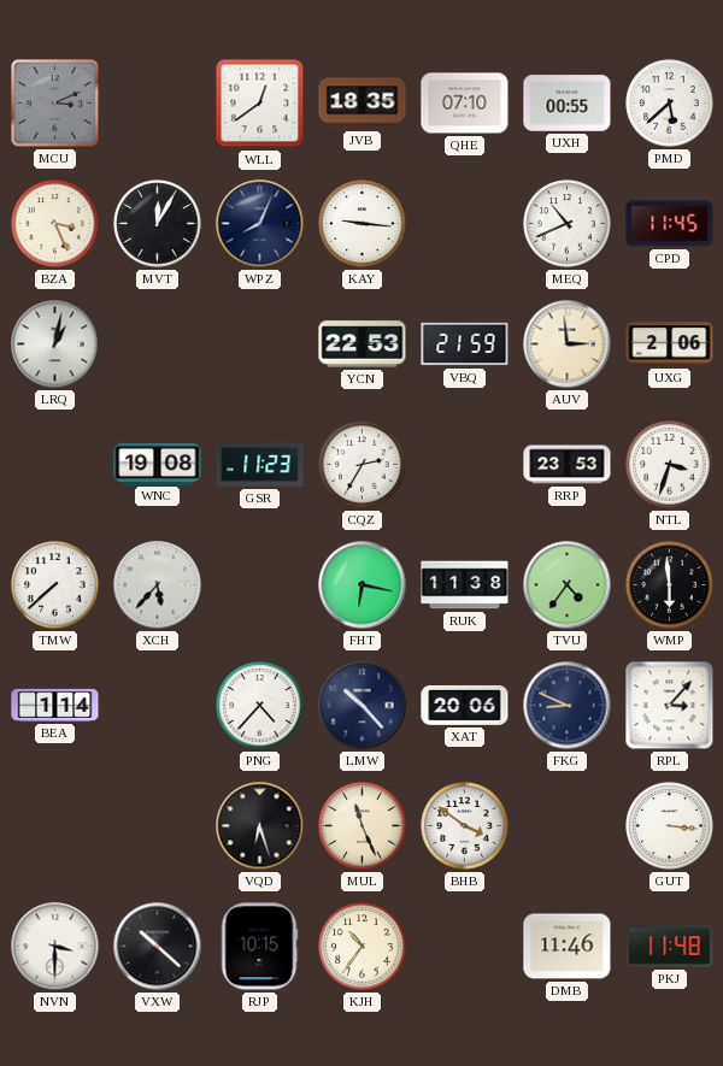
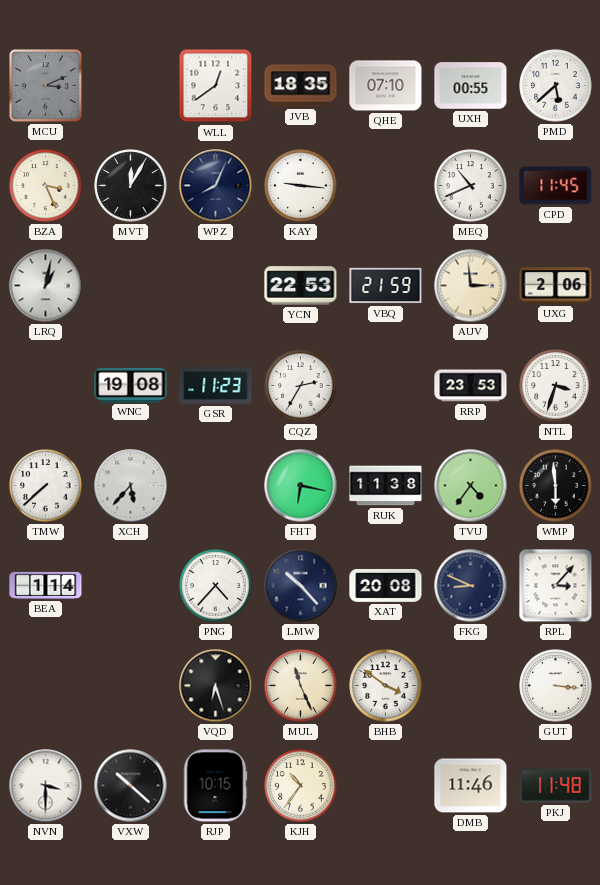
XAT: 20:06 -> 20:08 (386, 585)
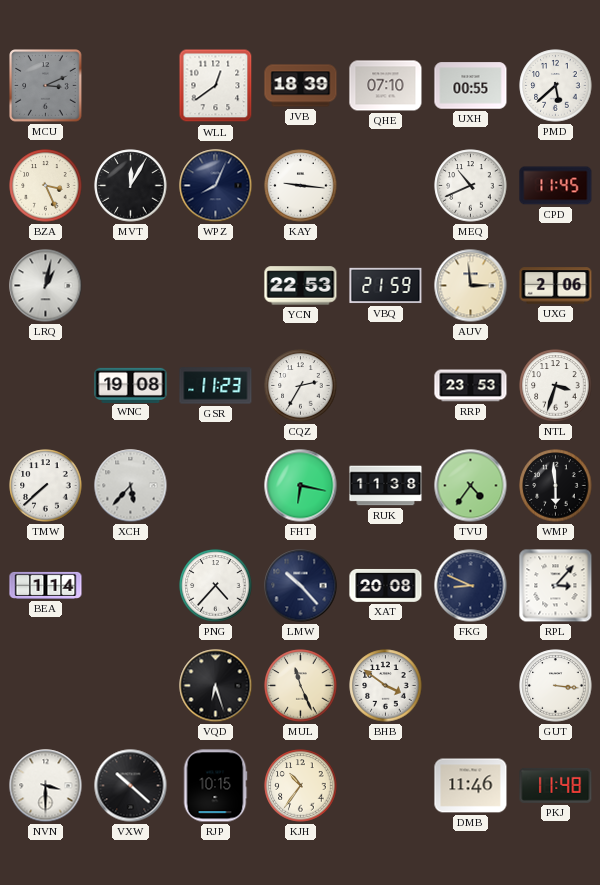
JVB: 18:35 -> 18:39 (301, 86)
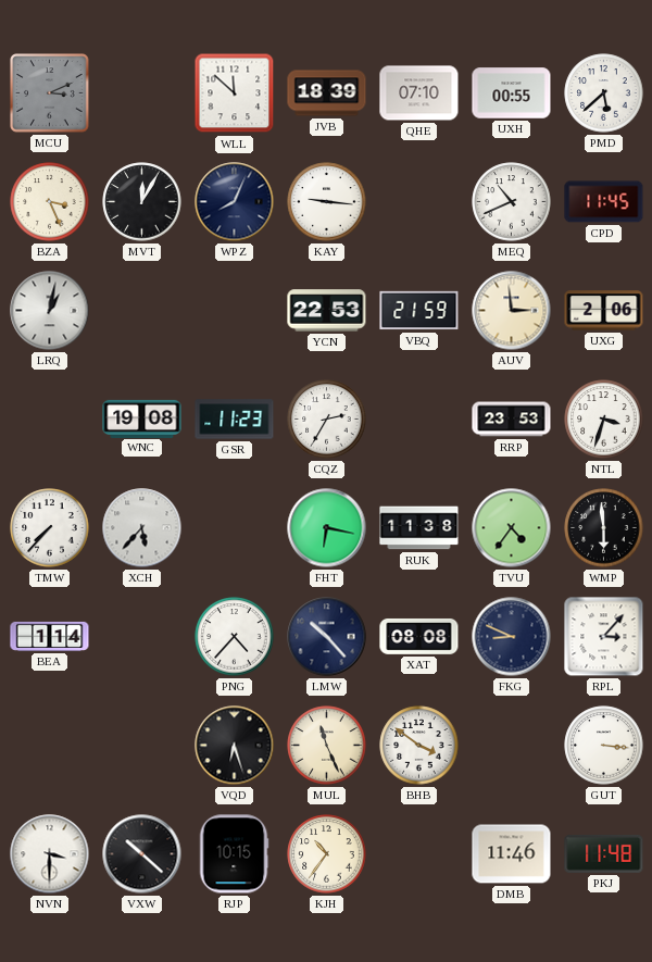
WLL: 12:39 -> 11:52 (235, 93)
TMW: 7:38 -> 7:37 (50, 528)
XAT: 20:08 -> 08:08 (419, 636)
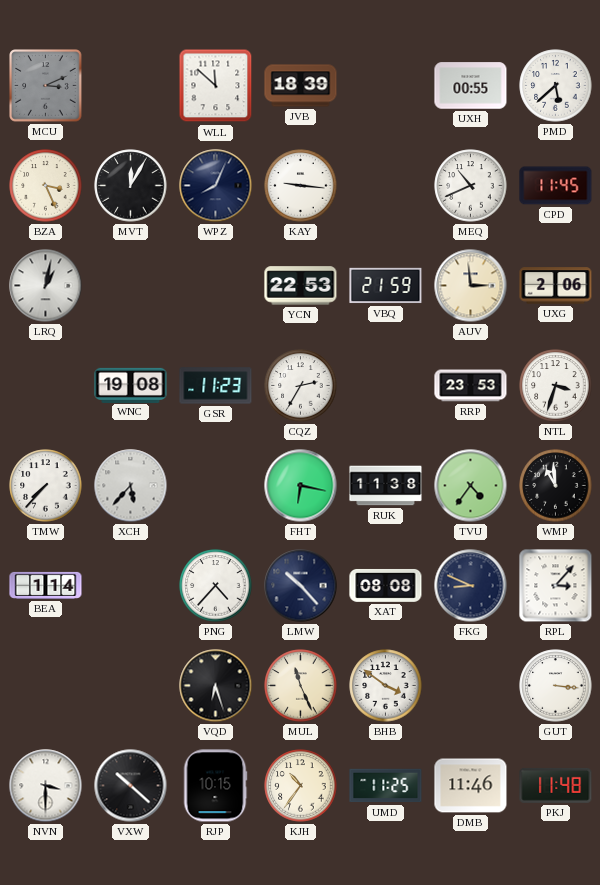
QHE: 07:10 -> none (419, 93)
WMP: 5:59 -> 10:59 (556, 486)
UMD: none -> 11:25 (386, 786)
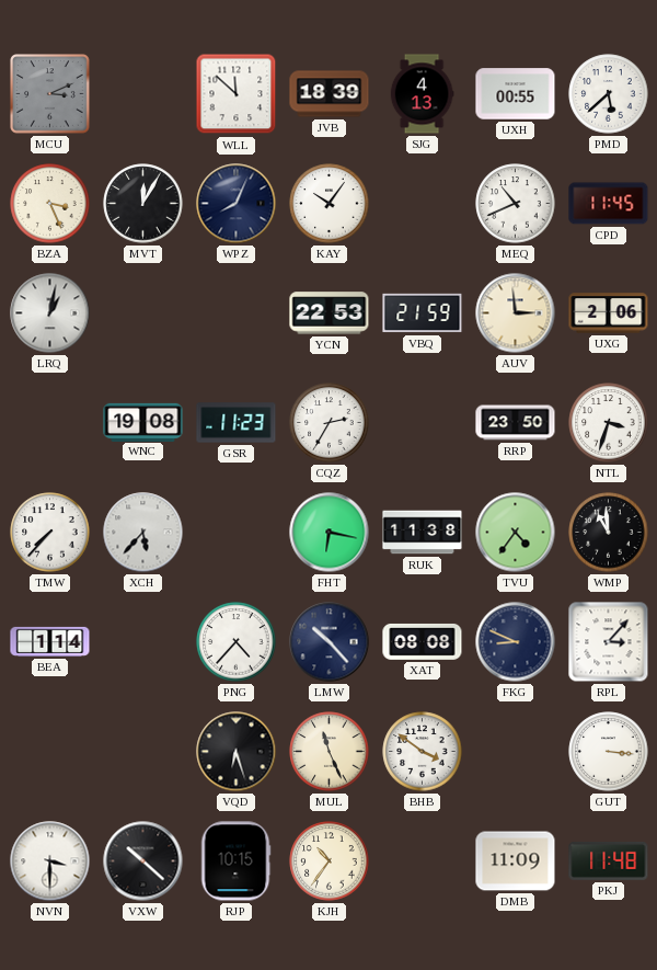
SJG: none -> 4:13 (422, 94)
KAY: 9:16 -> 10:06 (330, 204)
RRP: 23:53 -> 23:50 (516, 423)
UMD: 11:25 -> none (386, 786)
DMB: 11:46 -> 11:09 (516, 861)
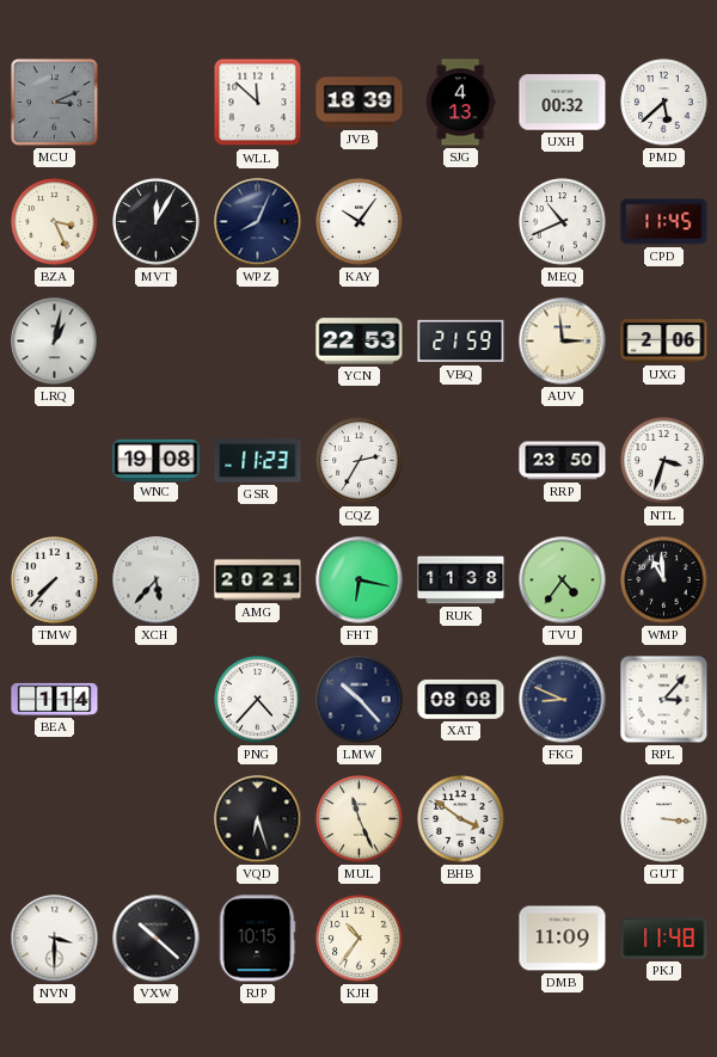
UXH: 00:55 -> 00:32 (563, 103)
AMG: none -> 20:21 (258, 580)
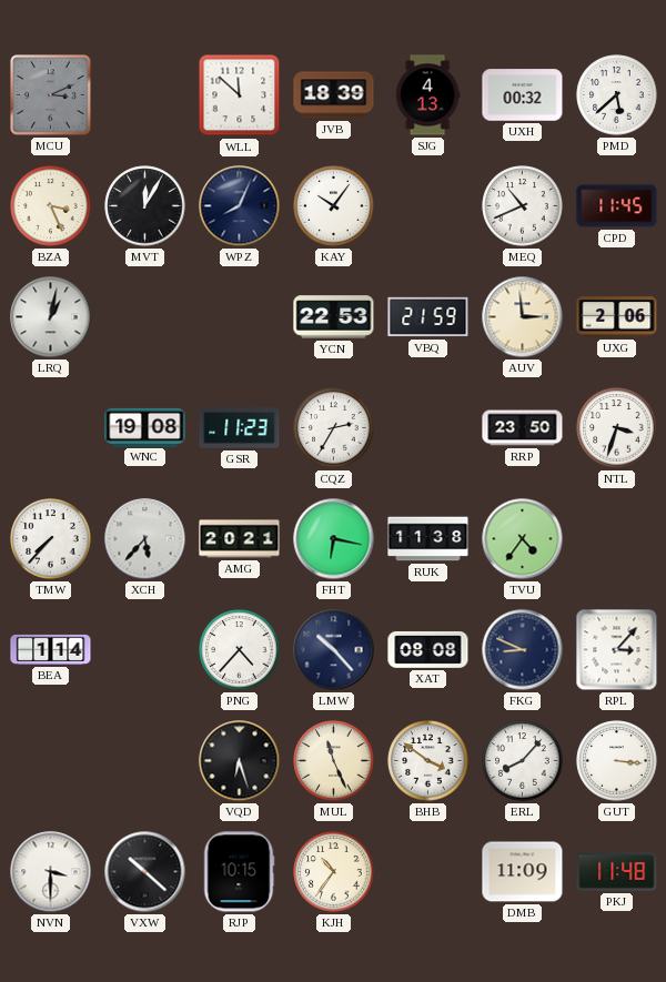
WMP: 10:59 -> none (664, 580)
ERL: none -> 8:07 (523, 761)
